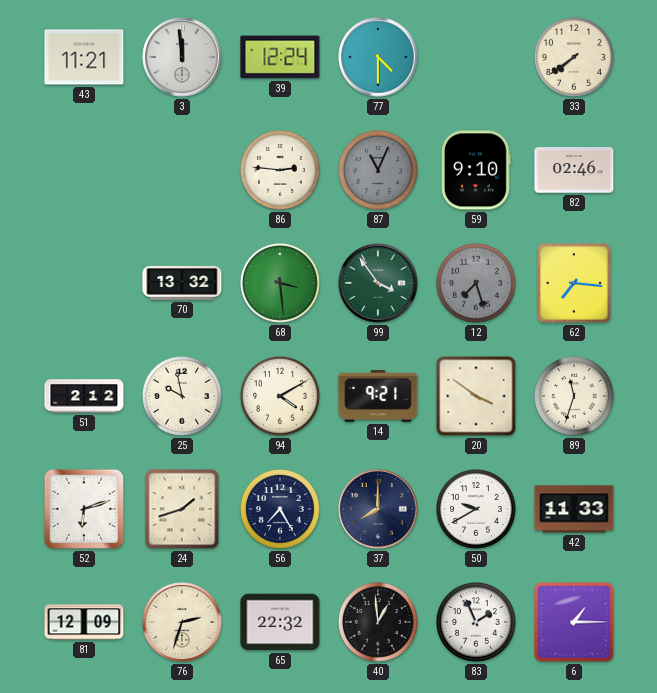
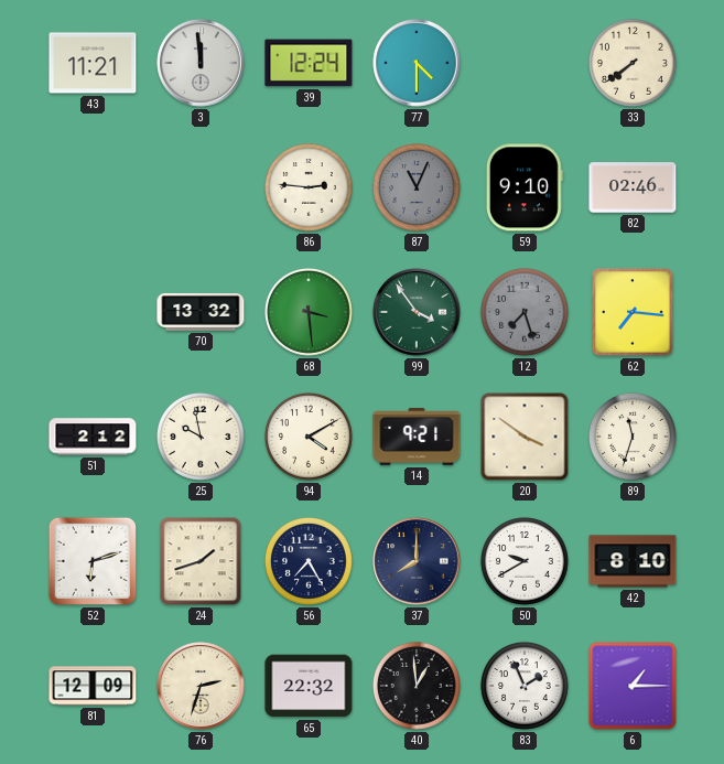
42: 11:33 -> 8:10 (633, 561)
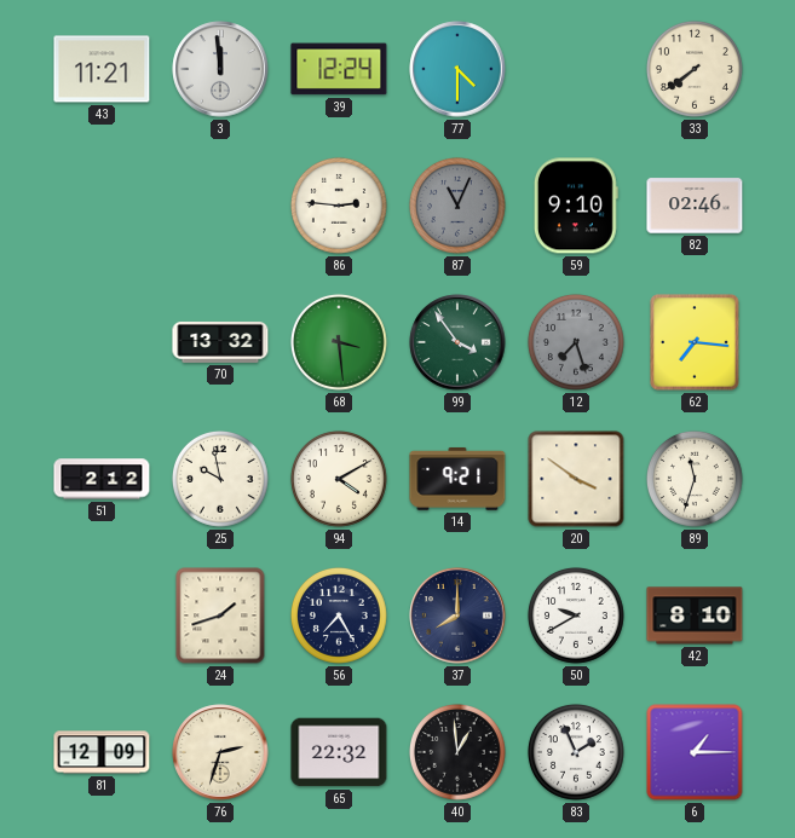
52: 6:12 -> none (93, 561)
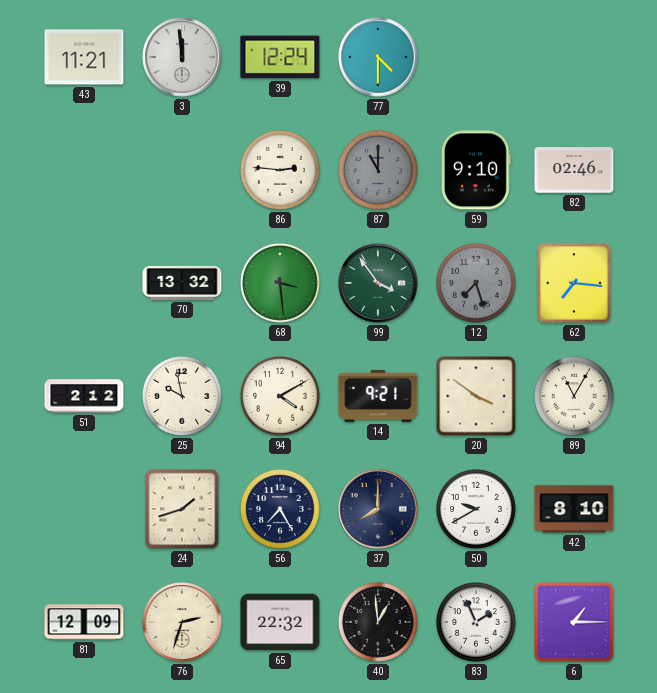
33: 7:39 -> none (695, 69)
87: 11:04 -> 11:00 (378, 170)
89: 11:33 -> 11:05 (574, 396)
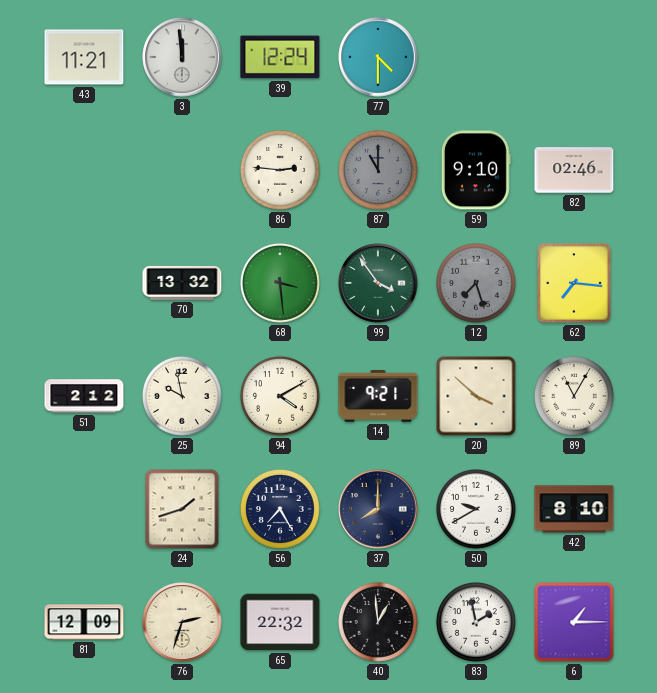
20: 3:51 -> 3:52 (476, 396)
83: 1:56 -> 1:58 (476, 622)
